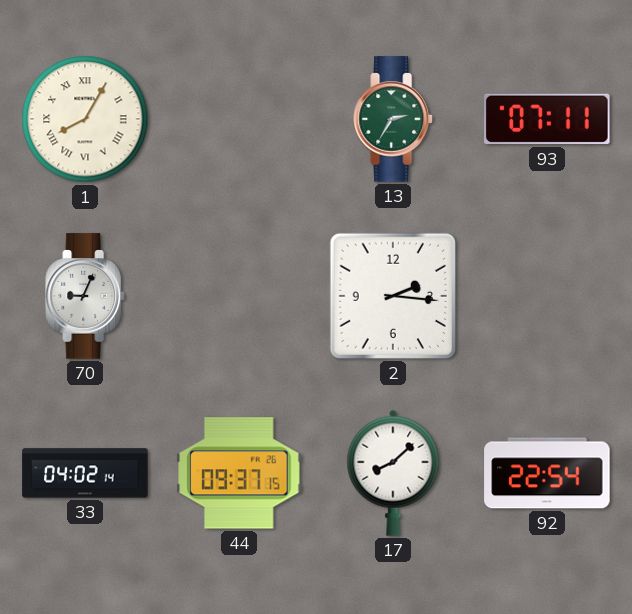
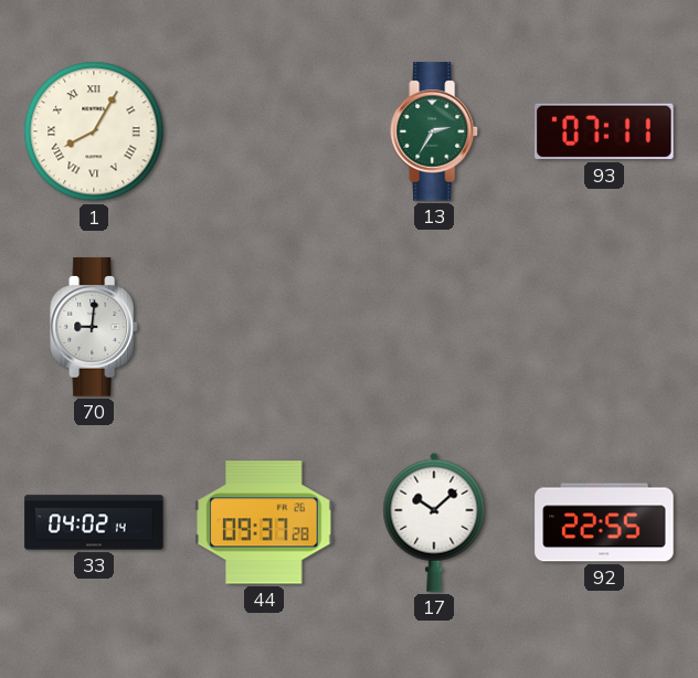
70: 9:04 -> 9:01 (94, 327)
2: 2:16 -> none (393, 296)
44: 09:37:15 -> 09:37:28 (264, 522)
17: 8:08 -> 10:08 (434, 522)
92: 22:54 -> 22:55 (604, 522)
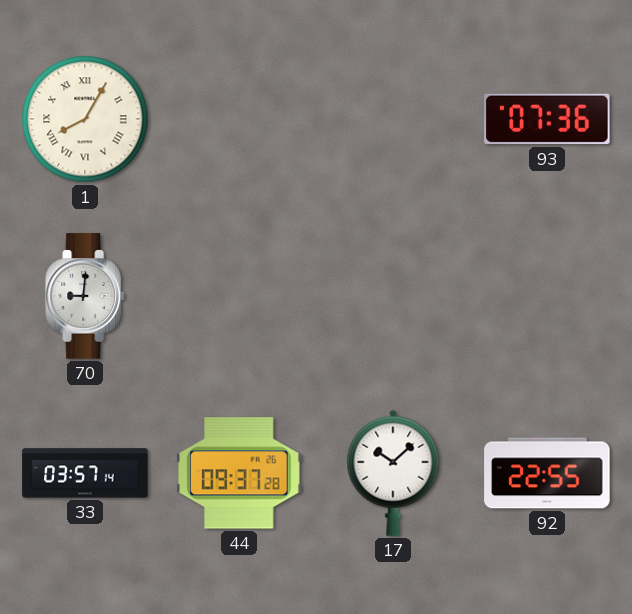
13: 2:35 -> none (434, 131)
93: 07:11 -> 07:36 (547, 119)
33: 04:02 -> 03:57 (85, 473)
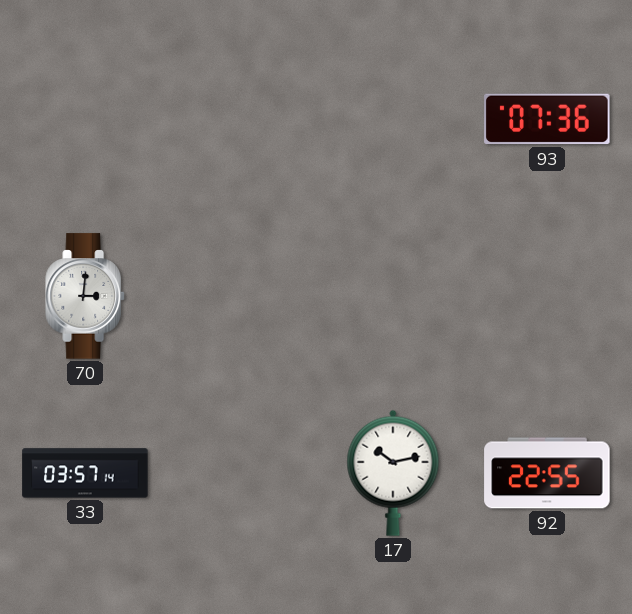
1: 8:05 -> none (85, 119)
70: 9:01 -> 3:01 (85, 296)
44: 09:37 -> none (239, 473)
17: 10:08 -> 10:13 (393, 473)
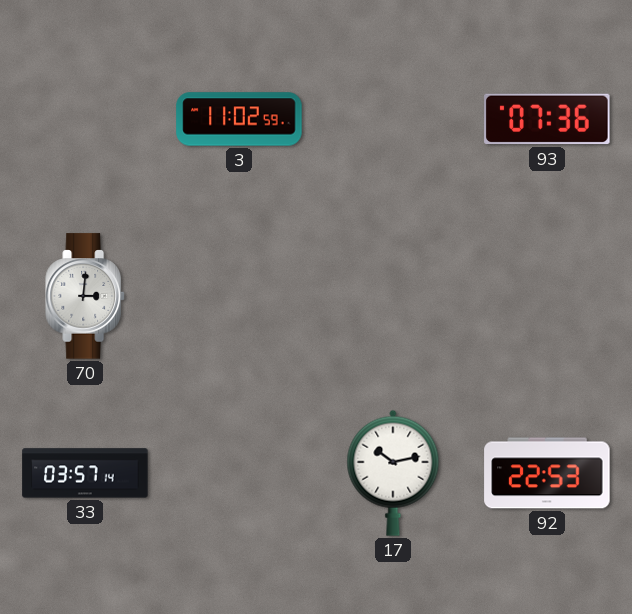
3: none -> 11:02 (239, 119)
92: 22:55 -> 22:53 (547, 473)
